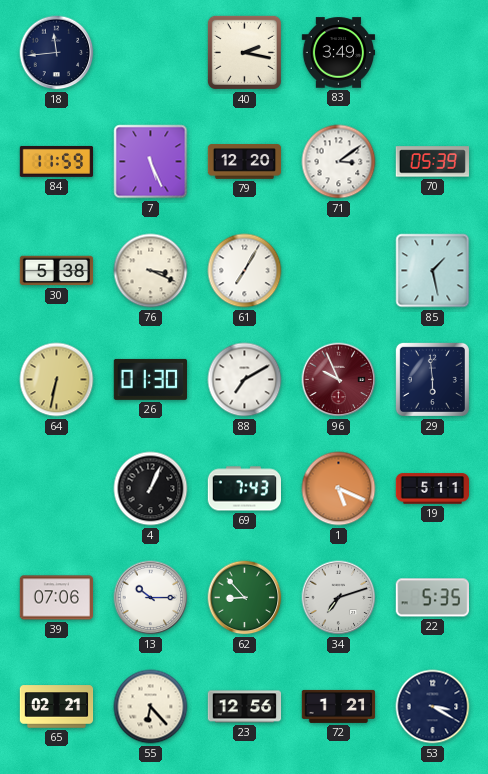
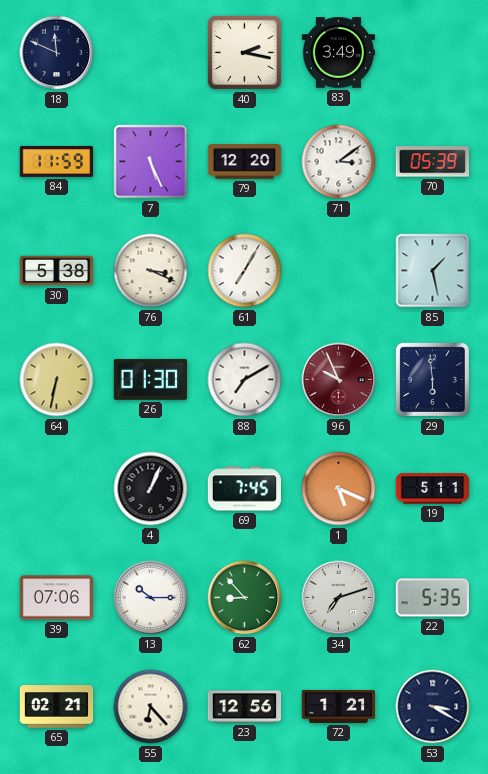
18: 11:44 -> 11:49 (57, 53)
69: 7:43 -> 7:45 (244, 489)
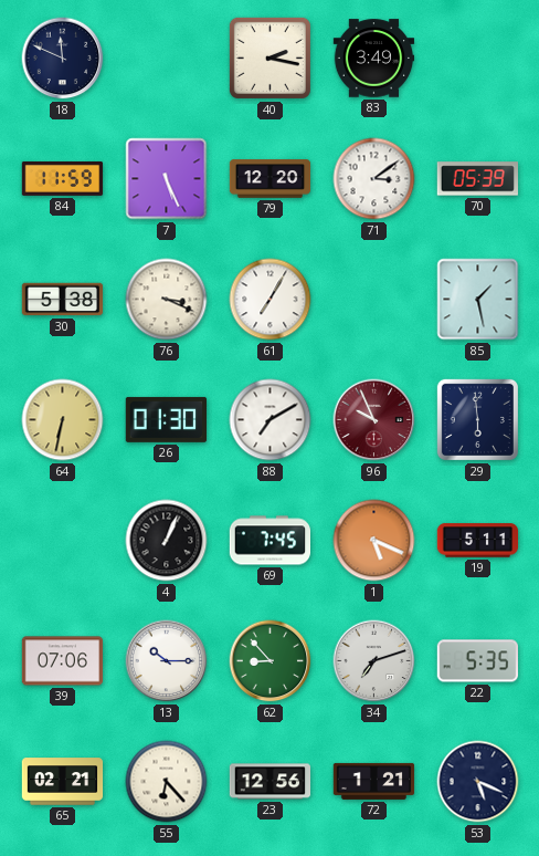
53: 3:20 -> 5:19 (478, 782)
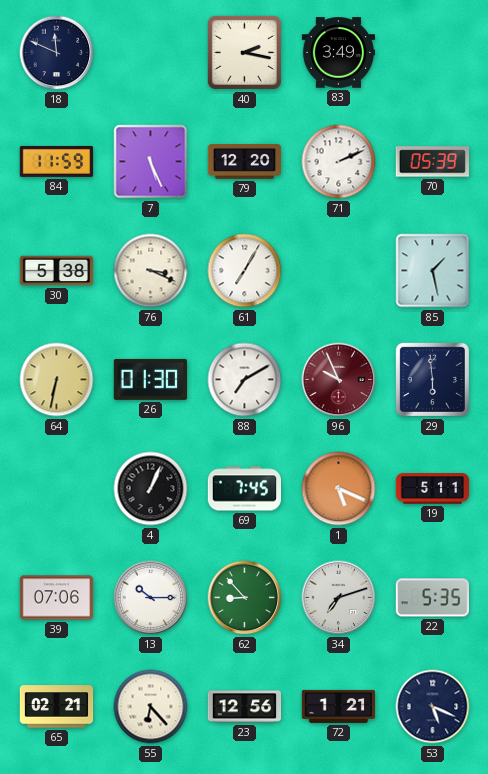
71: 3:09 -> 2:11 (339, 162)
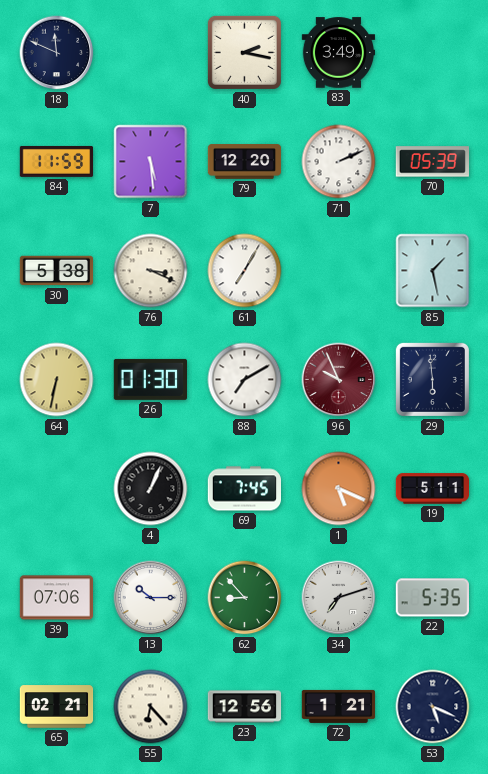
7: 5:26 -> 5:29 (151, 162)
